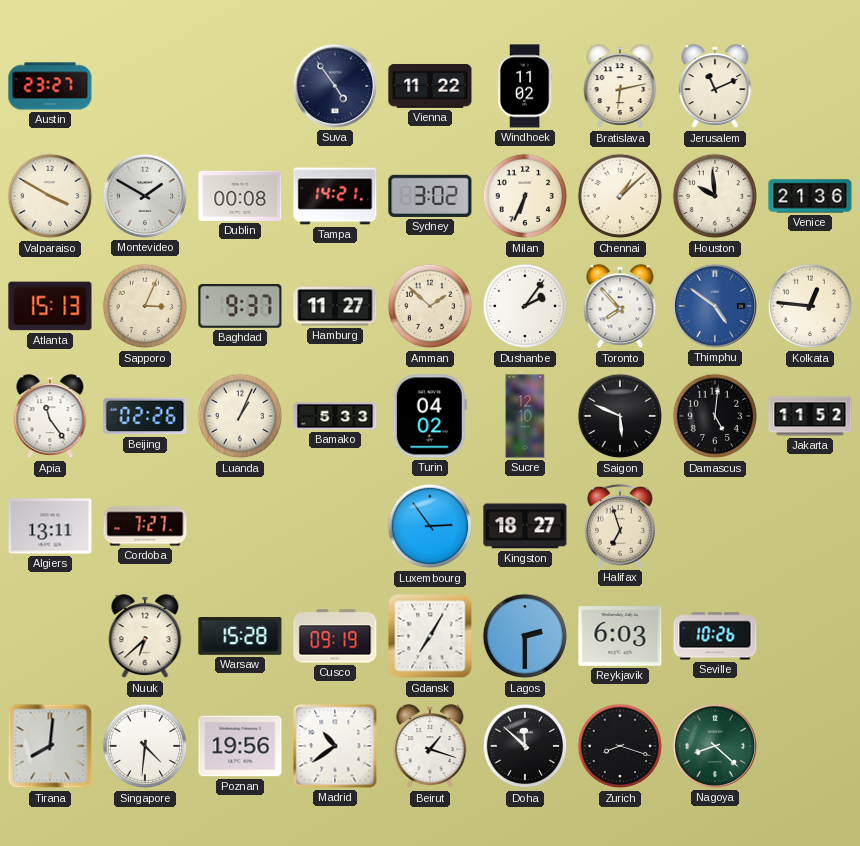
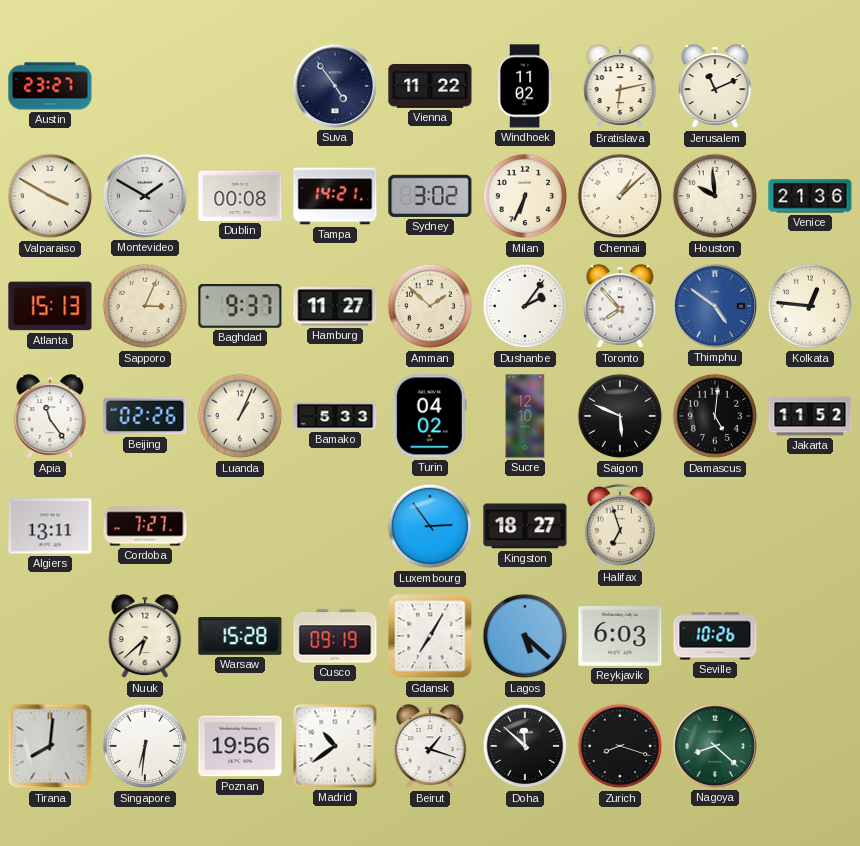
Lagos: 2:30 -> 5:22 (525, 636)
Singapore: 4:31 -> 6:31 (145, 746)
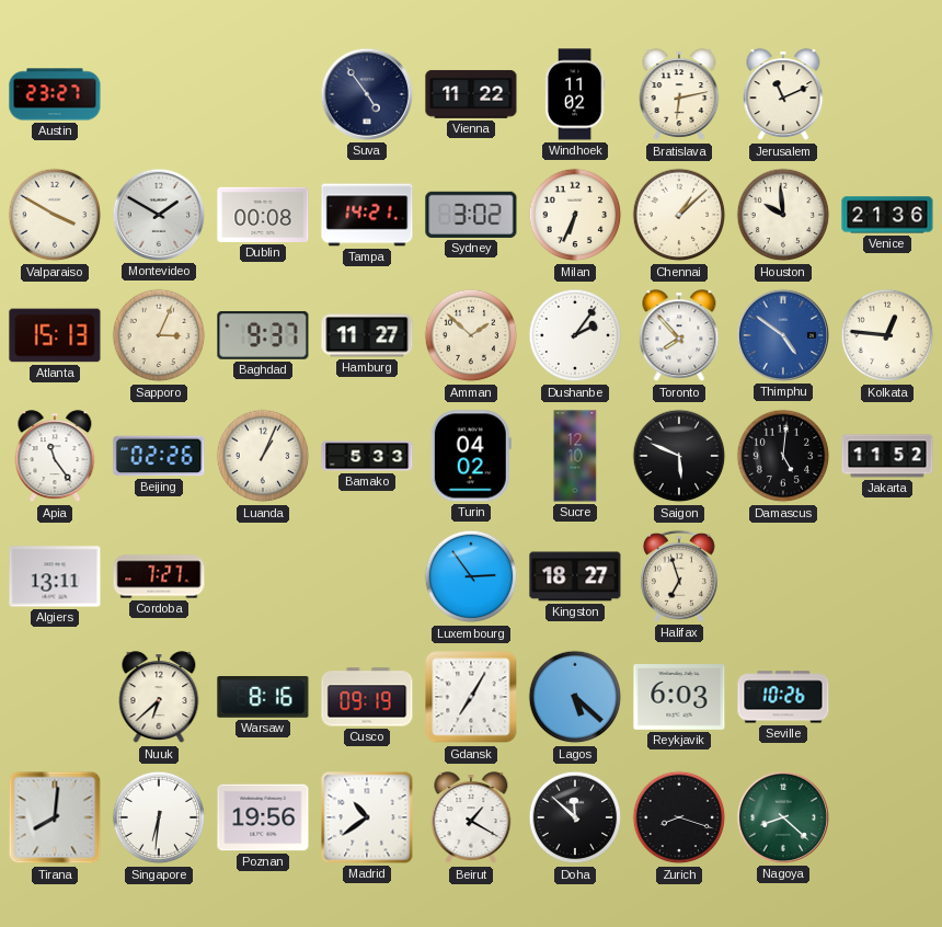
Warsaw: 15:28 -> 8:16 (263, 698)
Beirut: 1:18 -> 1:20 (471, 819)
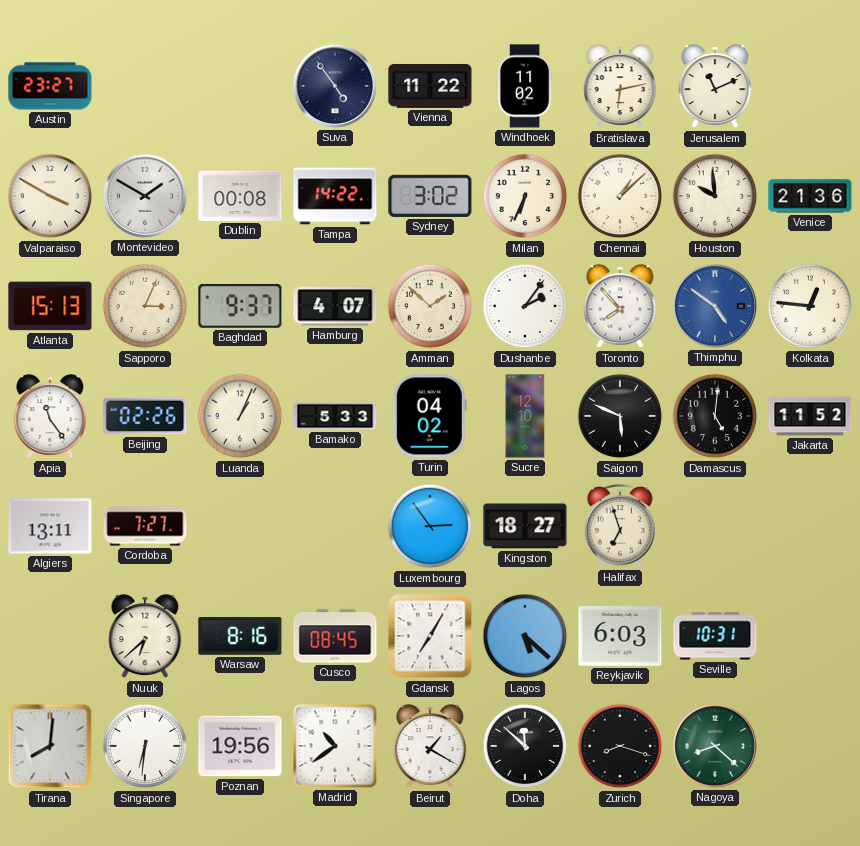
Tampa: 14:21 -> 14:22 (335, 196)
Hamburg: 11:27 -> 4:07 (335, 306)
Cusco: 09:19 -> 08:45 (335, 636)
Seville: 10:26 -> 10:31 (715, 636)
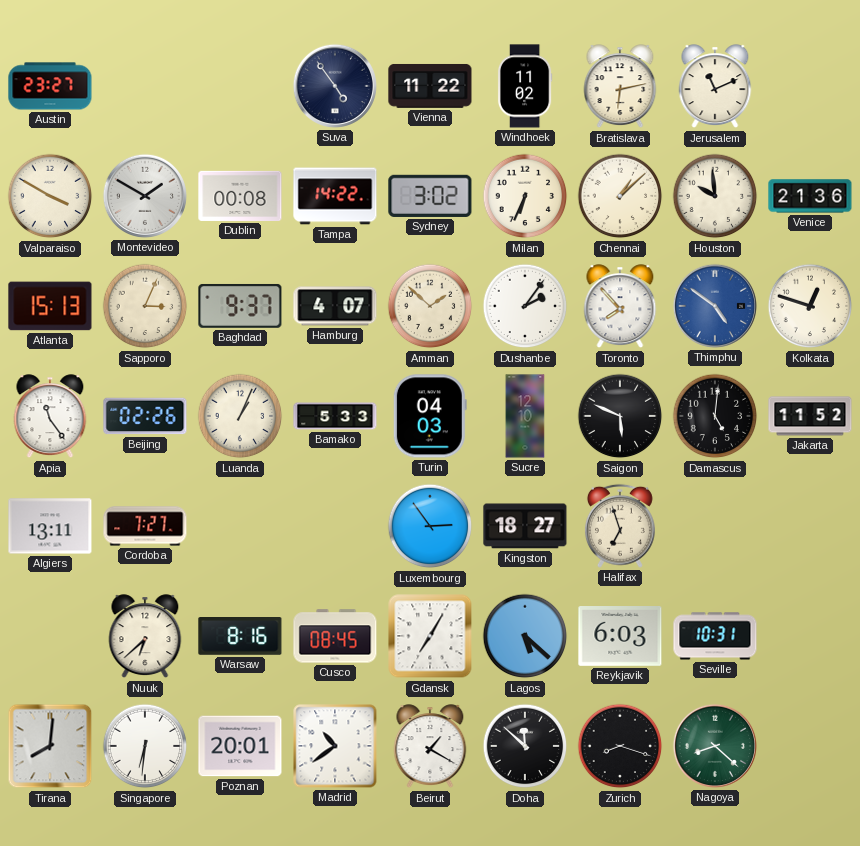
Kolkata: 12:46 -> 12:48 (810, 306)
Turin: 04:02 -> 04:03 (430, 416)
Poznan: 19:56 -> 20:01 (240, 746)
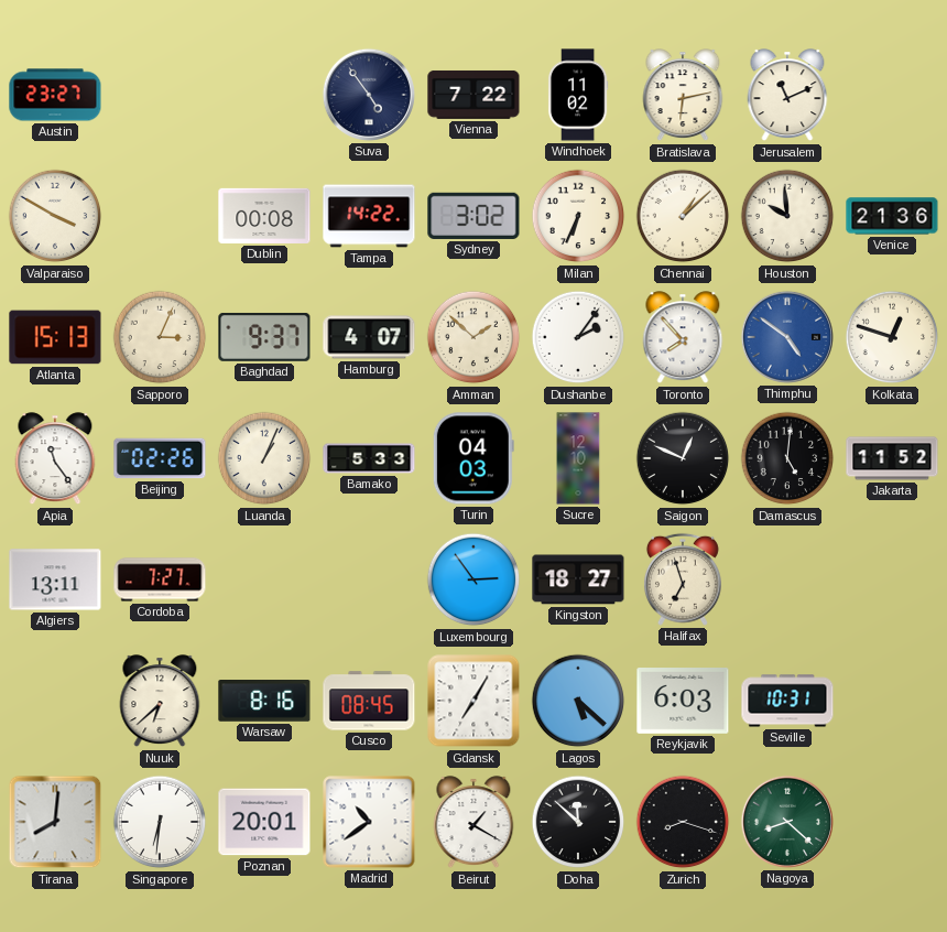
Vienna: 11:22 -> 7:22 (473, 95)
Montevideo: 1:50 -> none (145, 196)
Saigon: 5:49 -> 12:49 (683, 458)
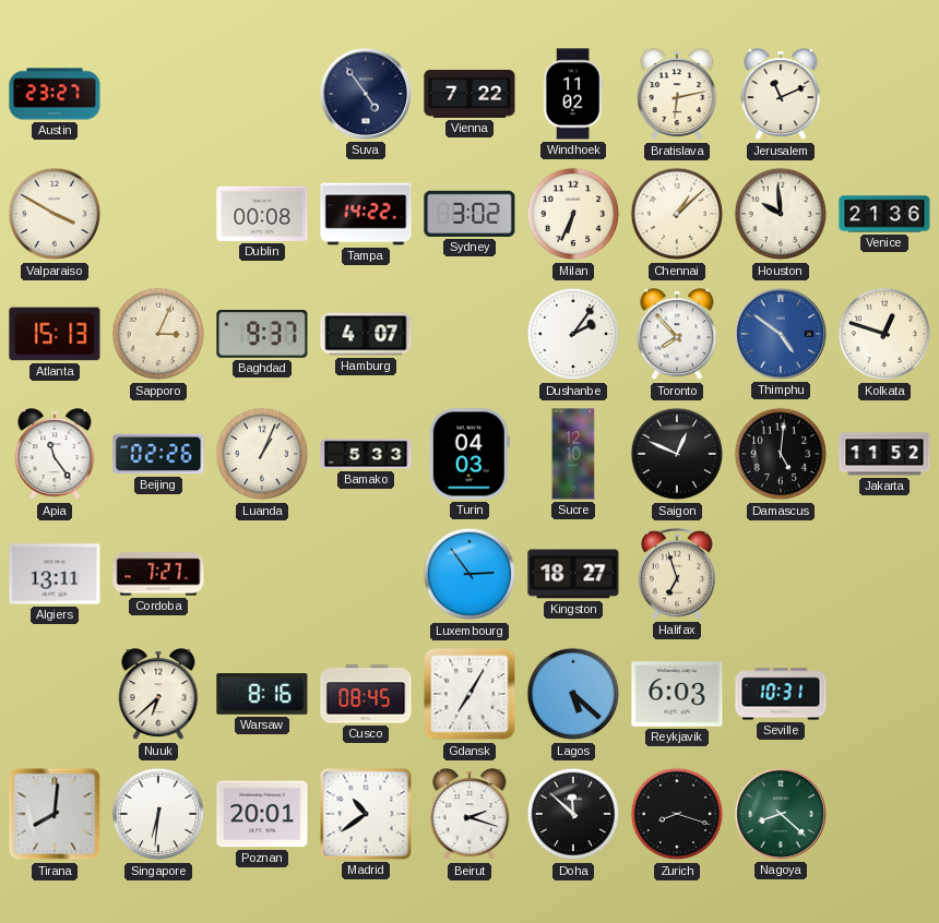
Amman: 1:52 -> none (473, 337)
Beirut: 1:20 -> 2:18 (469, 815)
